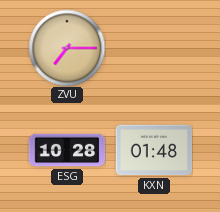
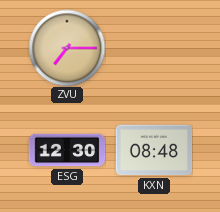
ESG: 10:28 -> 12:30 (67, 150)
KXN: 01:48 -> 08:48 (154, 150)
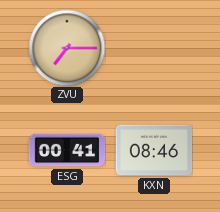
ESG: 12:30 -> 00:41 (67, 150)
KXN: 08:48 -> 08:46 (154, 150)
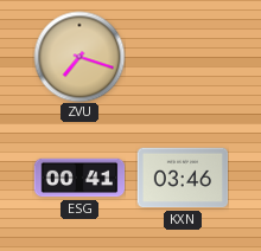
ZVU: 7:15 -> 7:18 (79, 57)
KXN: 08:46 -> 03:46 (183, 178)
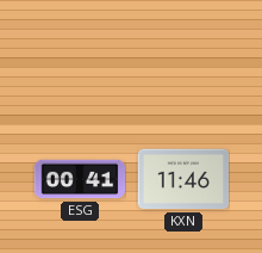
ZVU: 7:18 -> none (79, 57)
KXN: 03:46 -> 11:46 (183, 179)
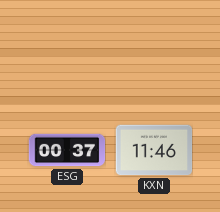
ESG: 00:41 -> 00:37 (67, 150)
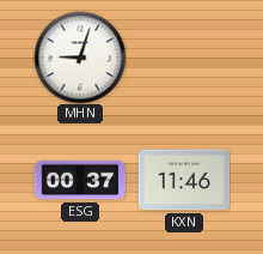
MHN: none -> 9:03 (80, 58)
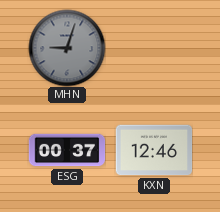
MHN dial: white -> grey (67, 48)
KXN: 11:46 -> 12:46 (154, 150)
